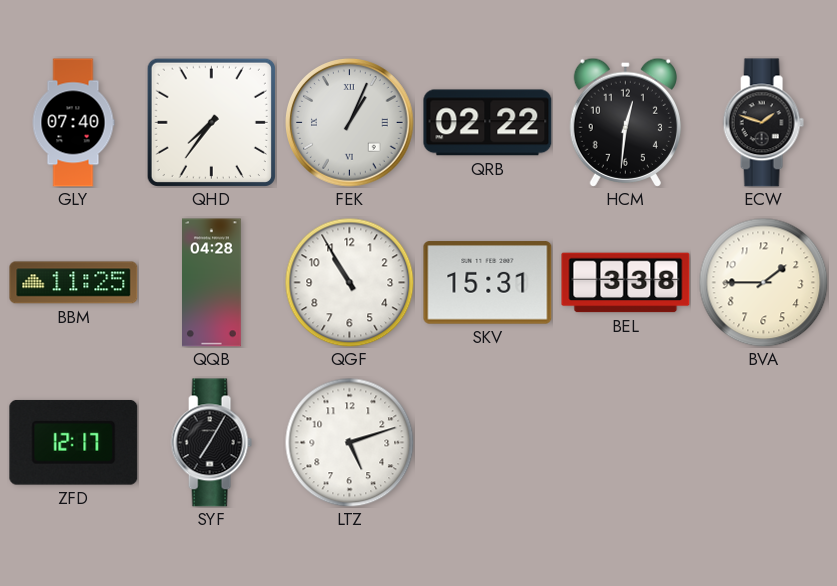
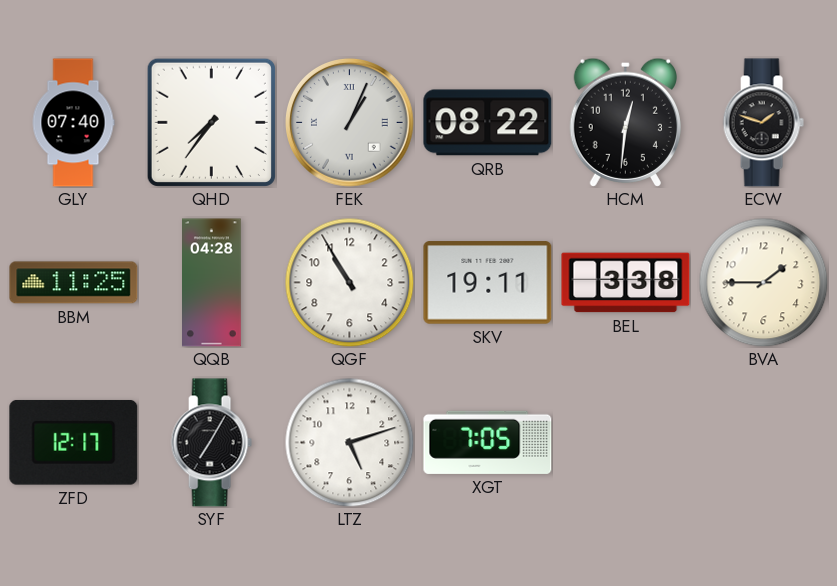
QRB: 02:22 -> 08:22 (488, 123)
SKV: 15:31 -> 19:11 (488, 283)
XGT: none -> 7:05 (488, 442)
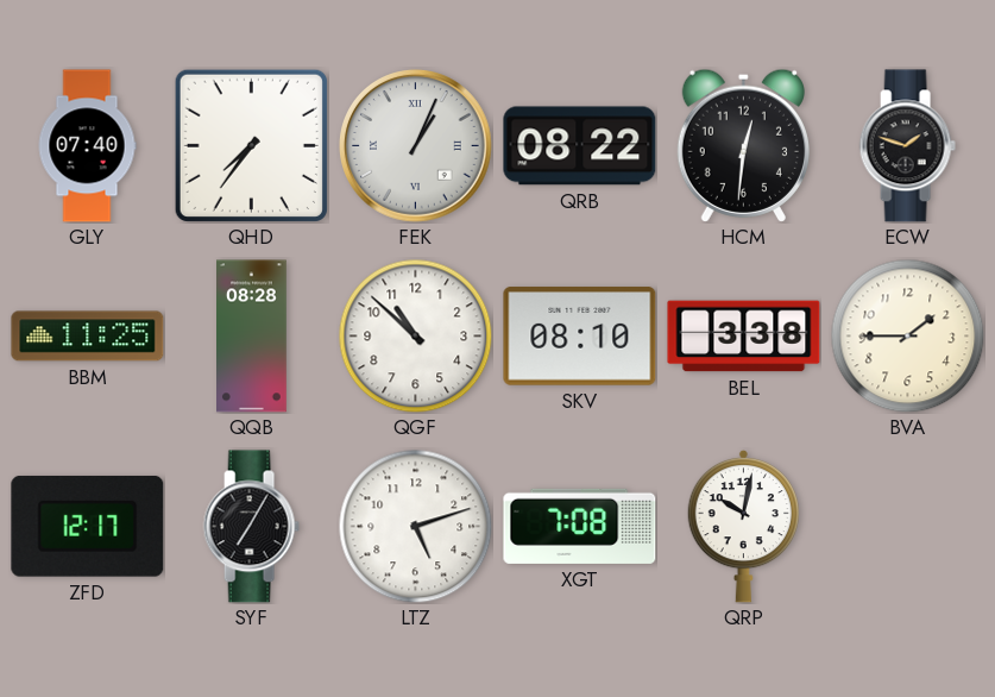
QQB: 04:28 -> 08:28 (252, 337)
QGF: 10:55 -> 10:52 (415, 335)
SKV: 19:11 -> 08:10 (580, 337)
XGT: 7:05 -> 7:08 (580, 526)
QRP: none -> 10:02 (743, 526)
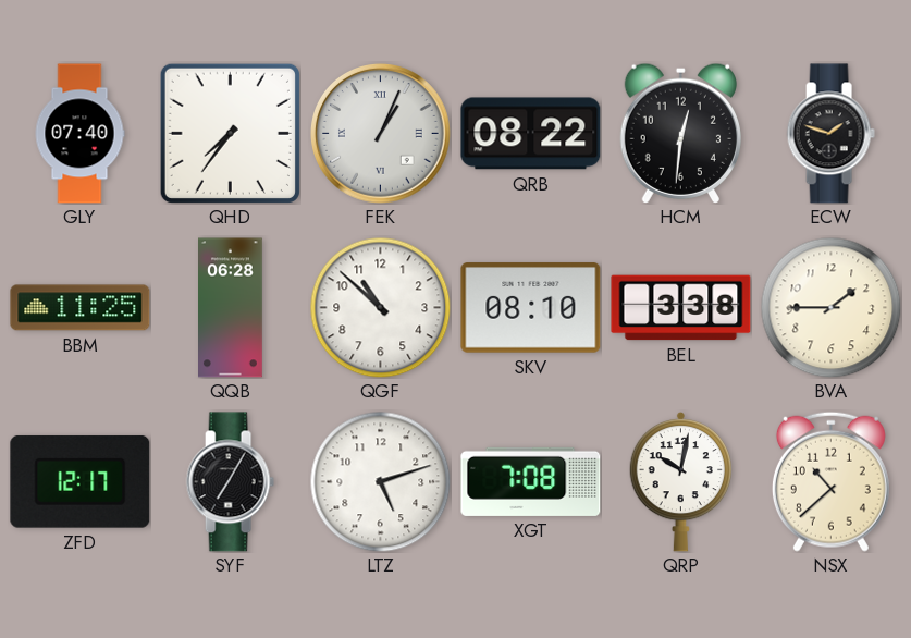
QQB: 08:28 -> 06:28 (231, 308)
NSX: none -> 10:38 (830, 481)
